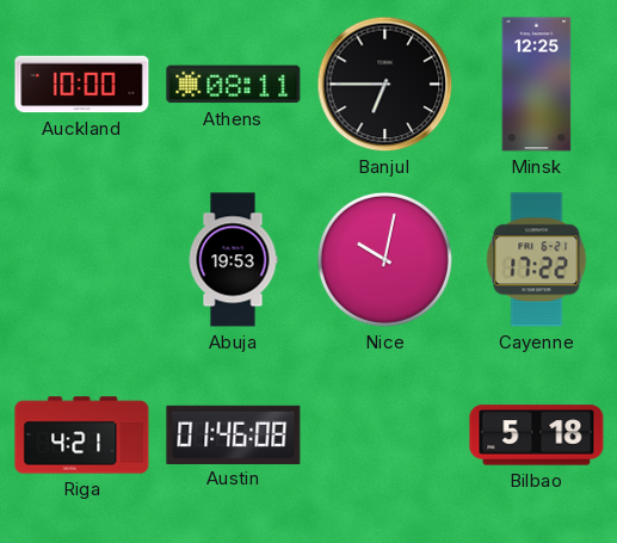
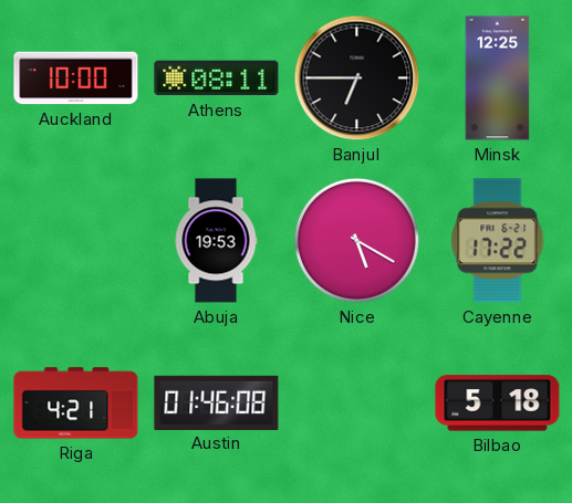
Nice: 10:02 -> 5:20 (356, 240)
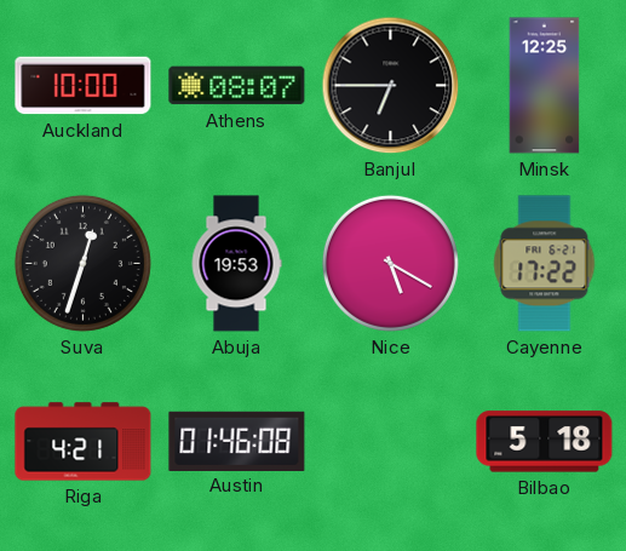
Athens: 08:11 -> 08:07 (237, 86)
Suva: none -> 12:33 (82, 263)
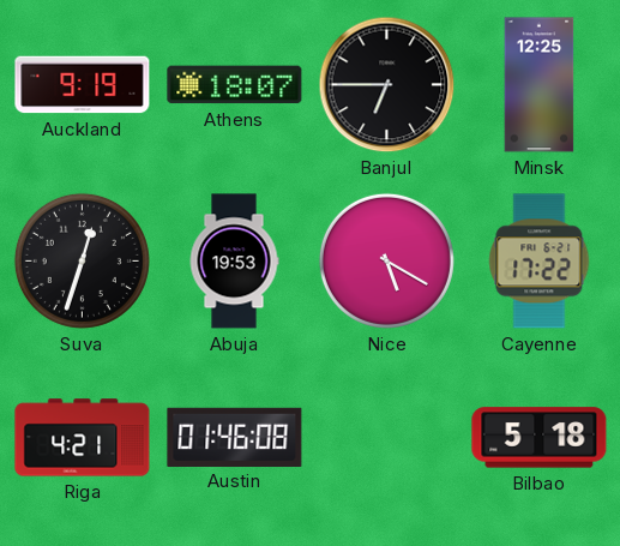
Auckland: 10:00 -> 9:19 (83, 85)
Athens: 08:07 -> 18:07 (235, 85)
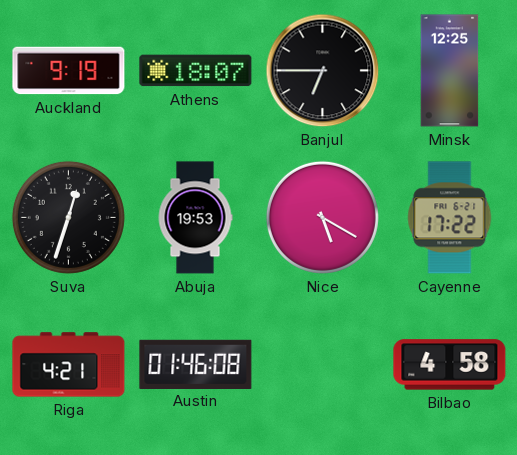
Bilbao: 5:18 -> 4:58 (450, 365)
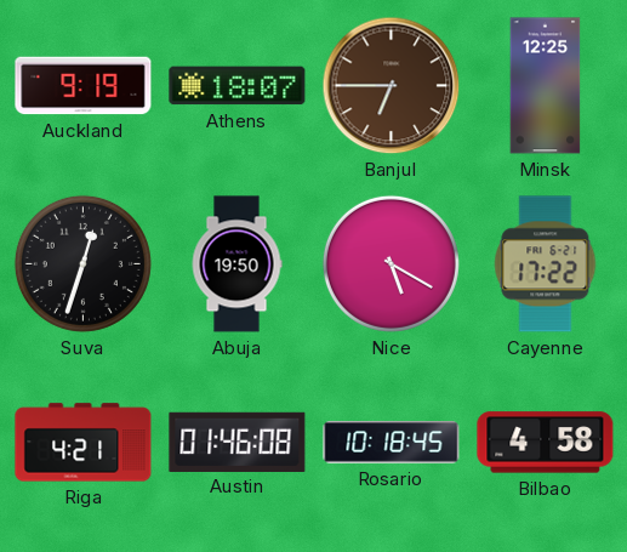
Banjul dial: black -> brown (392, 86)
Abuja: 19:53 -> 19:50 (236, 264)
Rosario: none -> 10:18 (392, 443)
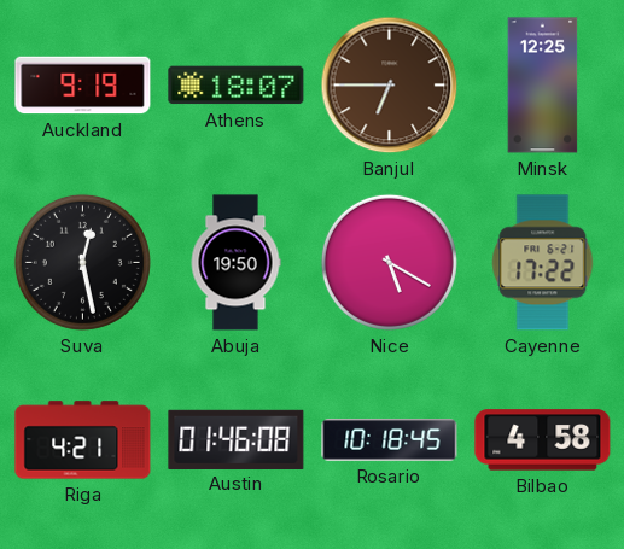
Suva: 12:33 -> 12:28 (82, 262)
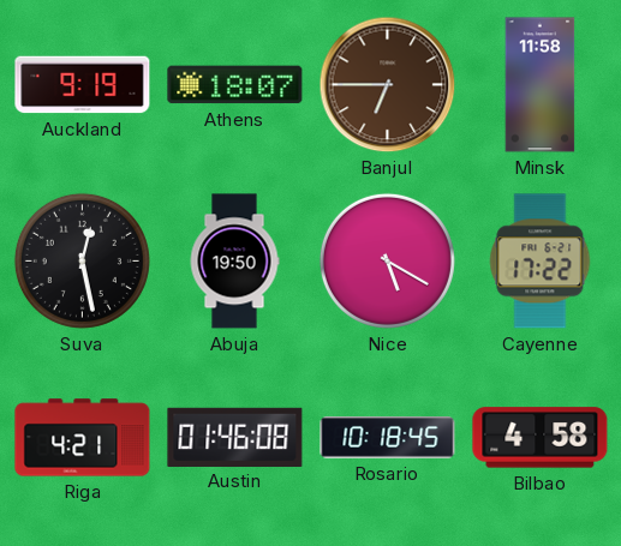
Minsk: 12:25 -> 11:58 (541, 85)
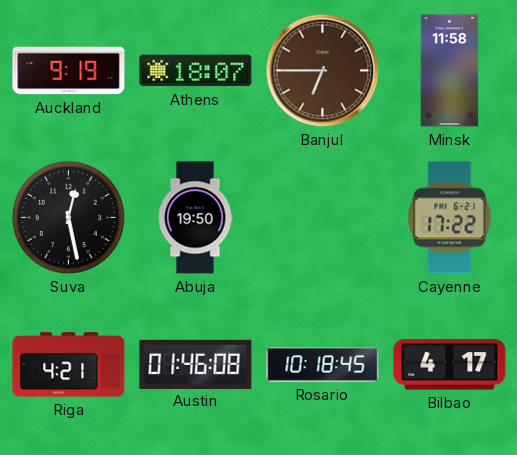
Nice: 5:20 -> none (387, 260)
Bilbao: 4:58 -> 4:17 (450, 365)
